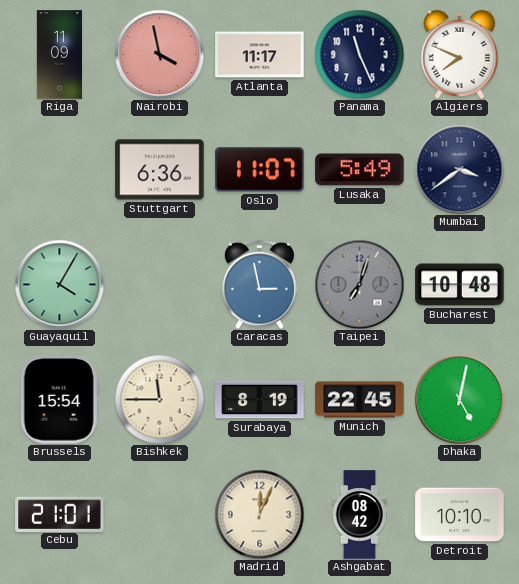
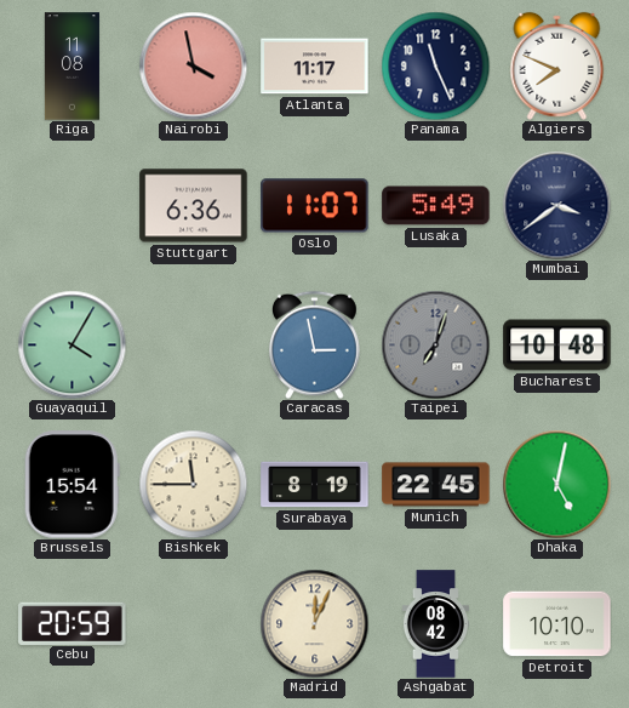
Riga: 11:09 -> 11:08 (72, 67)
Cebu: 21:01 -> 20:59 (73, 623)
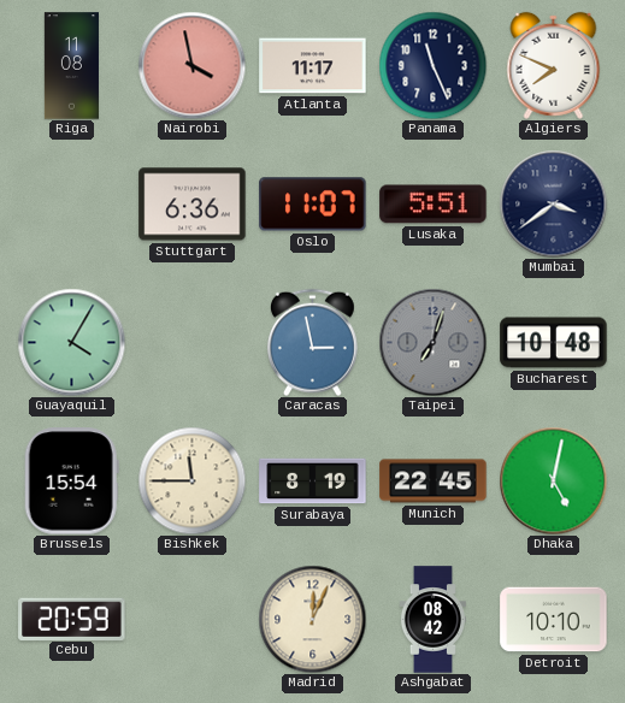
Lusaka: 5:49 -> 5:51 (434, 205)
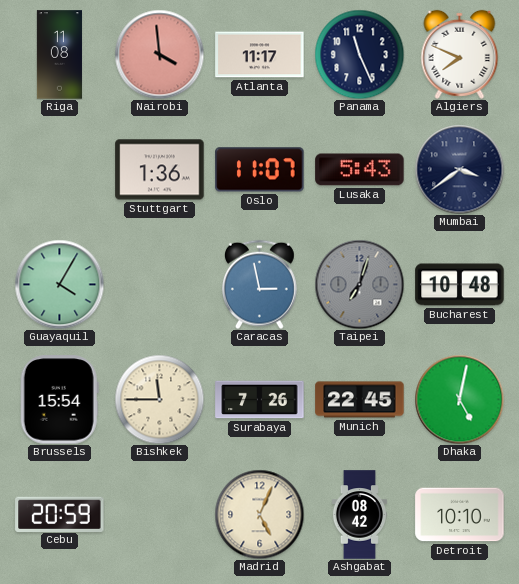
Nairobi: 3:58 -> 3:59 (159, 54)
Stuttgart: 6:36 -> 1:36 (160, 170)
Lusaka: 5:51 -> 5:43 (360, 170)
Surabaya: 8:19 -> 7:26 (260, 400)
Madrid: 12:04 -> 5:04 (259, 514)
